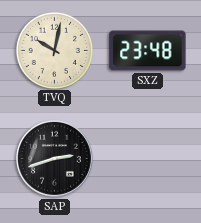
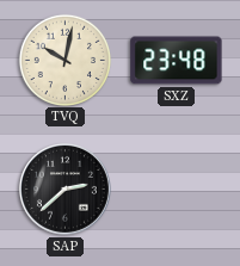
SAP: 2:42 -> 2:38 (64, 188)
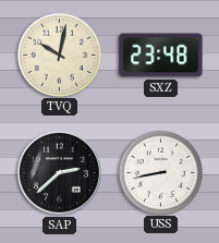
USS: none -> 8:43 (160, 172)
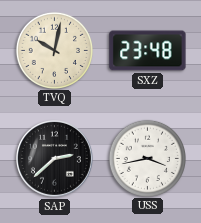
USS: 8:43 -> 3:43 (147, 158)
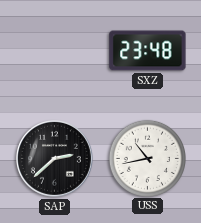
TVQ: 10:02 -> none (54, 50)
USS: 3:43 -> 10:43 (147, 158)
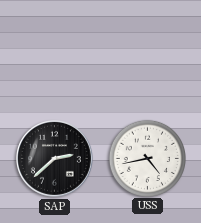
SXZ: 23:48 -> none (148, 51)
USS: 10:43 -> 4:43 (147, 158)
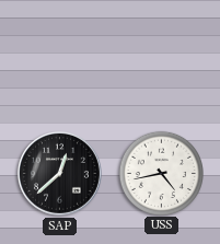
SAP: 2:38 -> 12:38 (59, 173)
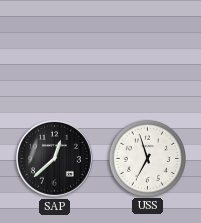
USS: 4:43 -> 6:57 (147, 158)
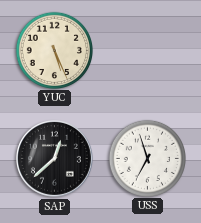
YUC: none -> 5:26 (54, 50)
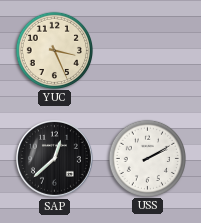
YUC: 5:26 -> 3:26 (54, 50)
USS: 6:57 -> 2:10 (147, 158)
